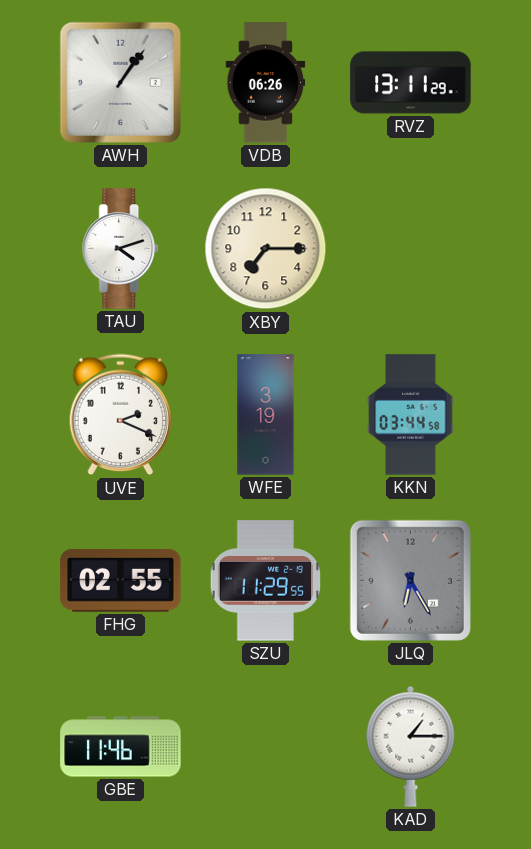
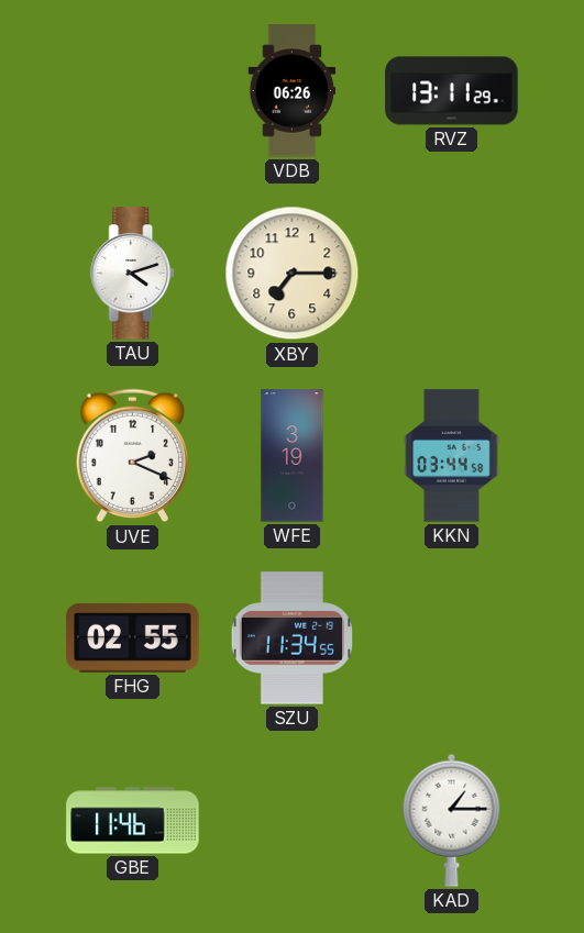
AWH: 1:06 -> none (120, 82)
SZU: 11:29 -> 11:34 (291, 638)
JLQ: 6:25 -> none (410, 580)
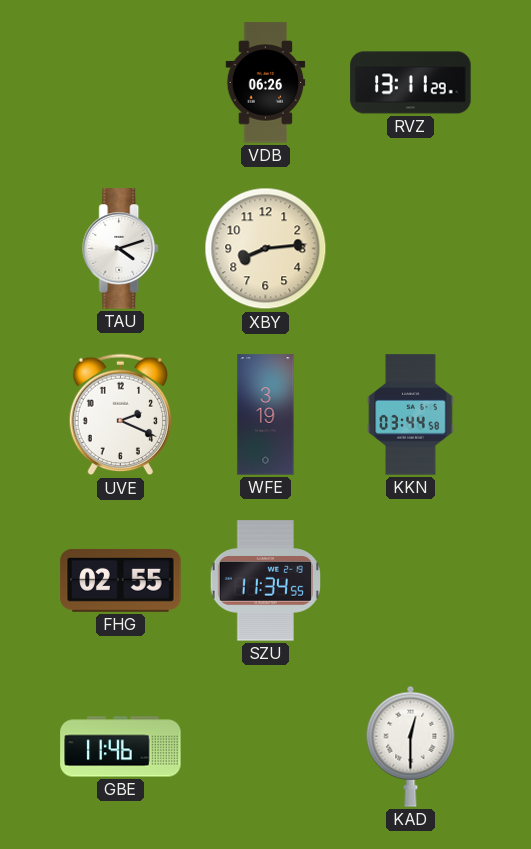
XBY: 7:15 -> 8:14 (266, 249)
KAD: 1:15 -> 12:30 (411, 746)
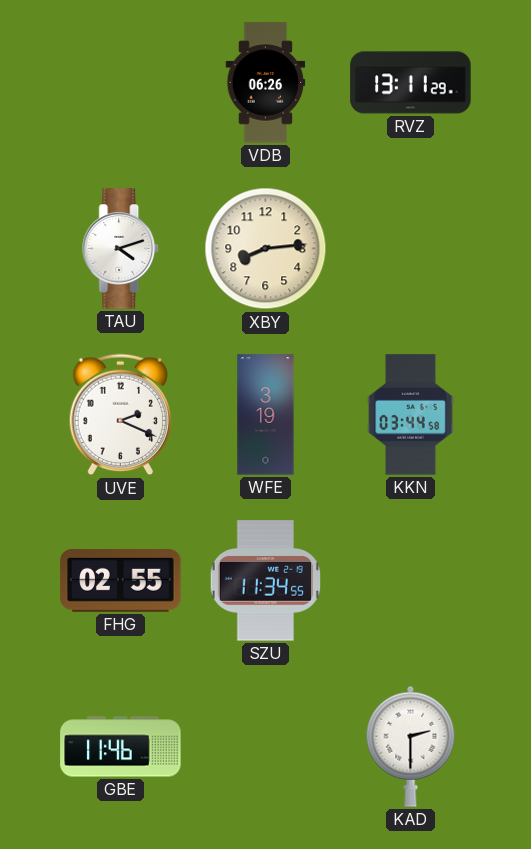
KAD: 12:30 -> 2:30 (411, 746)
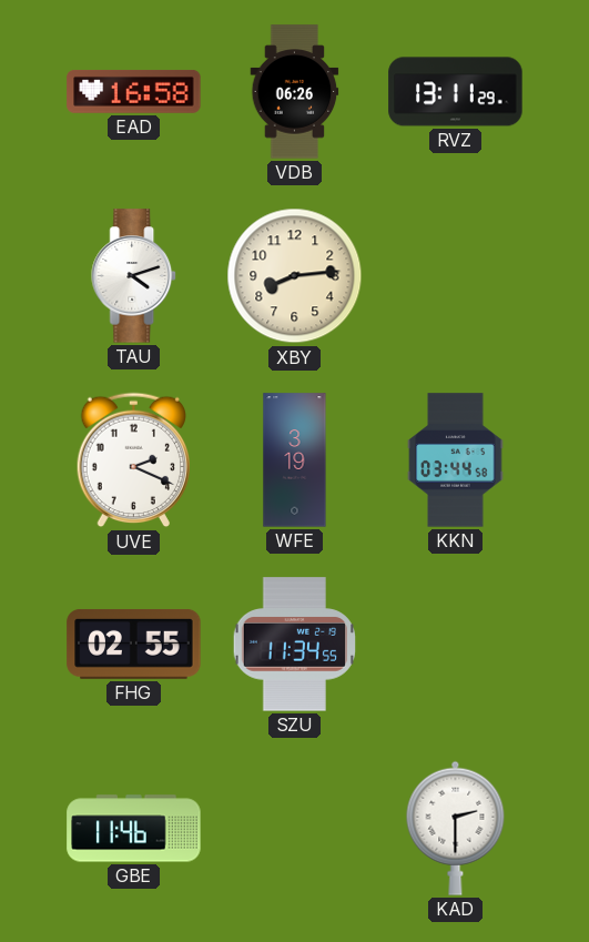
EAD: none -> 16:58 (134, 91)
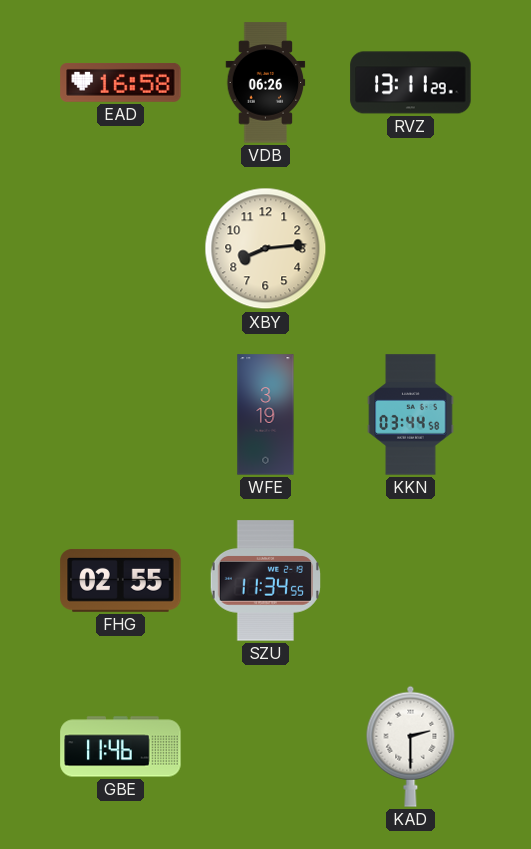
TAU: 4:12 -> none (134, 276)
UVE: 2:19 -> none (134, 460)
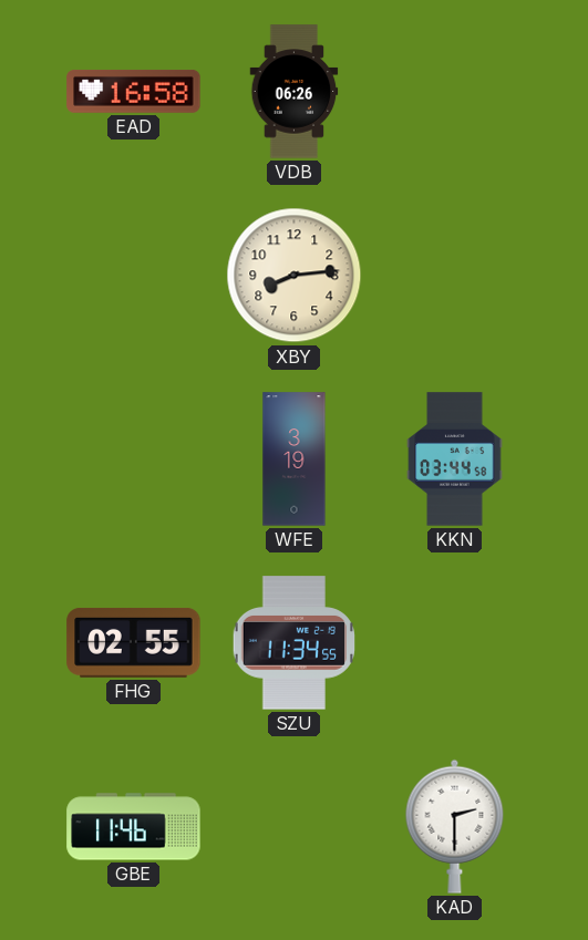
RVZ: 13:11 -> none (411, 83)
